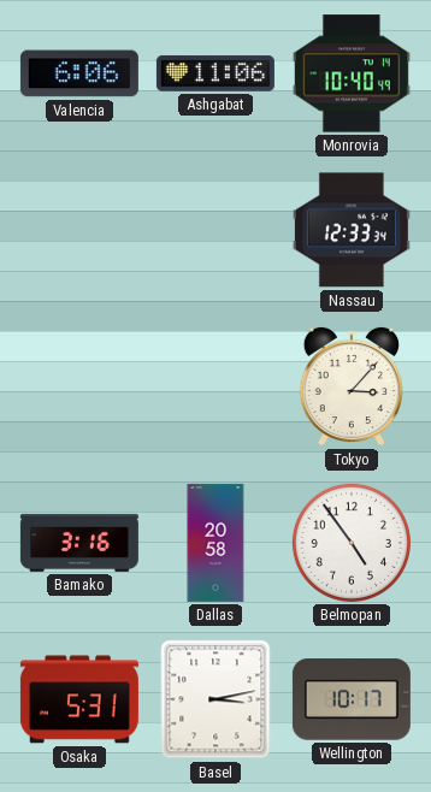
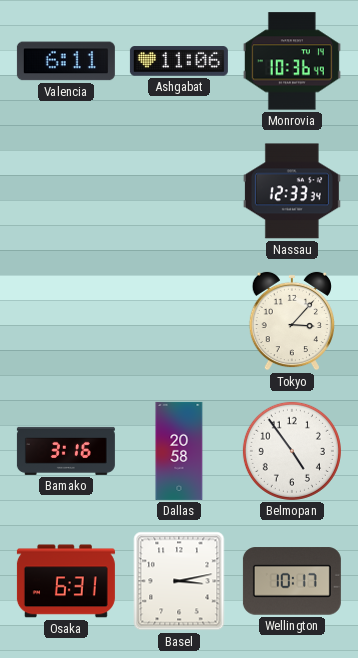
Valencia: 6:06 -> 6:11 (66, 61)
Monrovia: 10:40 -> 10:36 (292, 61)
Osaka: 5:31 -> 6:31 (66, 581)
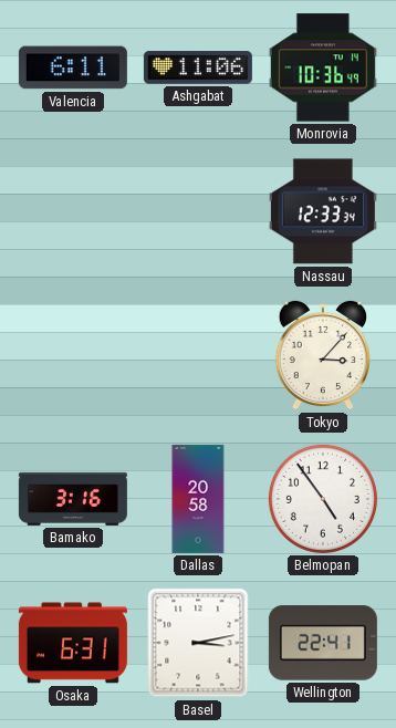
Wellington: 10:17 -> 22:41 (323, 643)
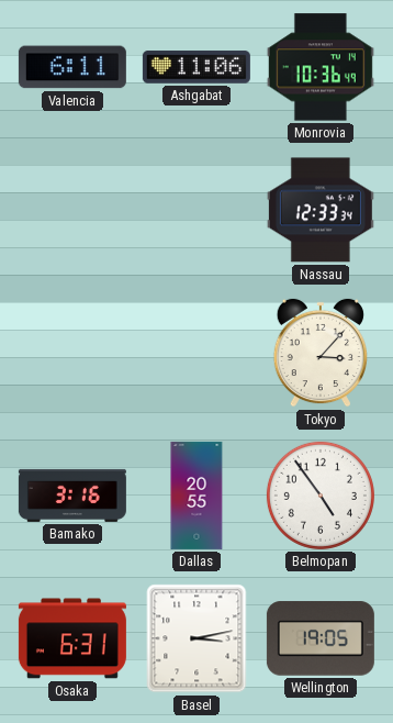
Dallas: 20:58 -> 20:55 (196, 496)
Wellington: 22:41 -> 19:05 (321, 638)
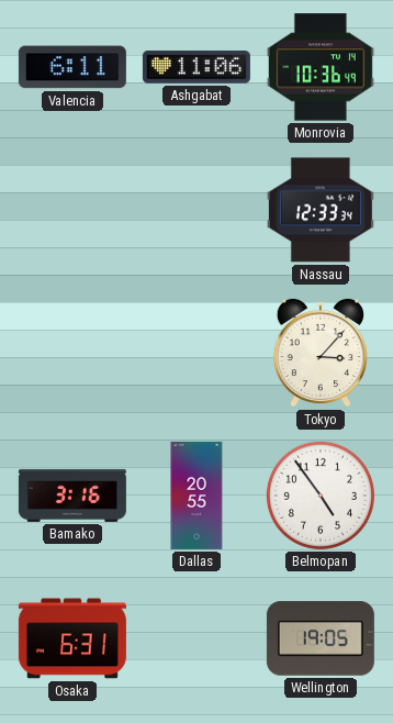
Basel: 3:13 -> none (196, 638)
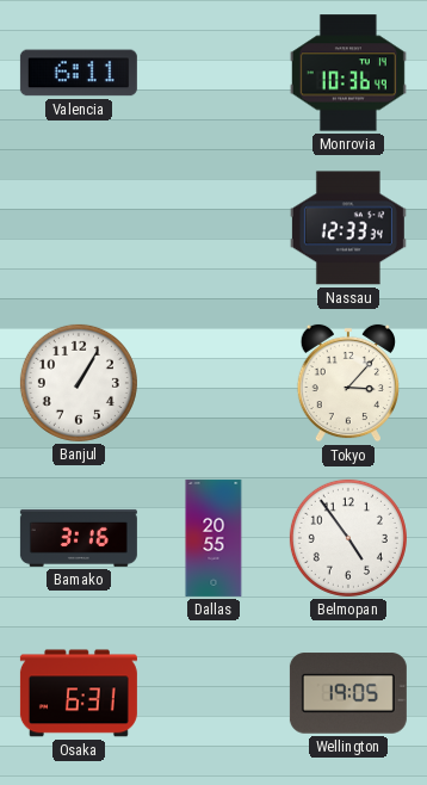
Ashgabat: 11:06 -> none (196, 67)
Banjul: none -> 1:05 (79, 383)
